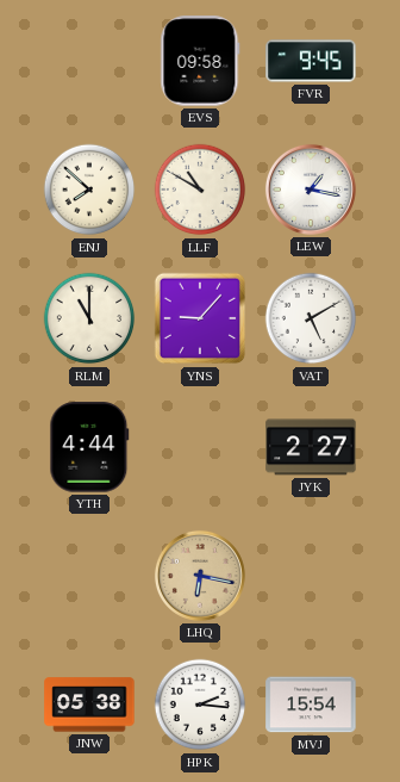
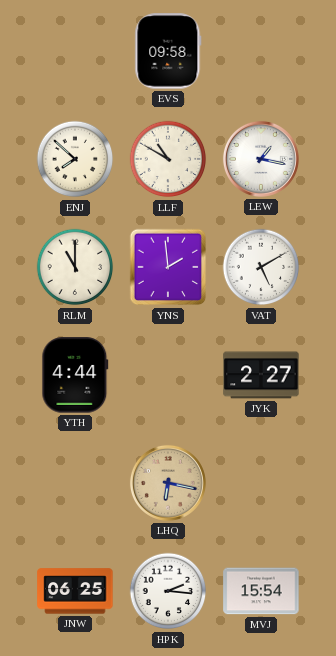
FVR: 9:45 -> none (311, 61)
YNS: 9:07 -> 1:59 (168, 267)
JNW: 05:38 -> 06:25 (75, 591)
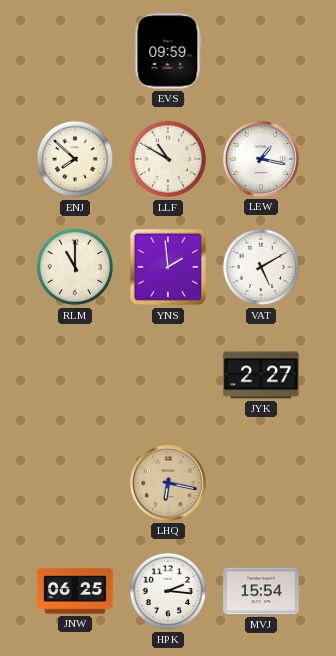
EVS: 09:58 -> 09:59 (168, 51)
YTH: 4:44 -> none (75, 375)
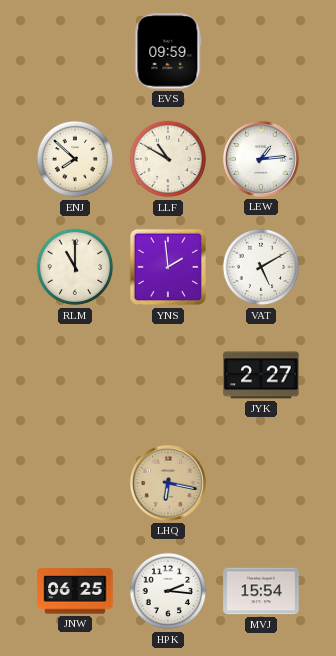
LEW: 1:17 -> 1:14 (261, 159)
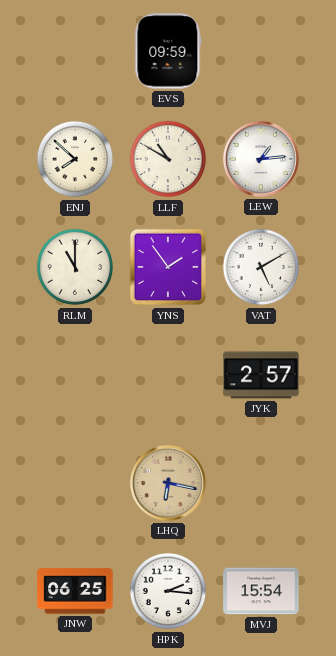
YNS: 1:59 -> 1:54 (168, 267)
JYK: 2:27 -> 2:57 (261, 375)
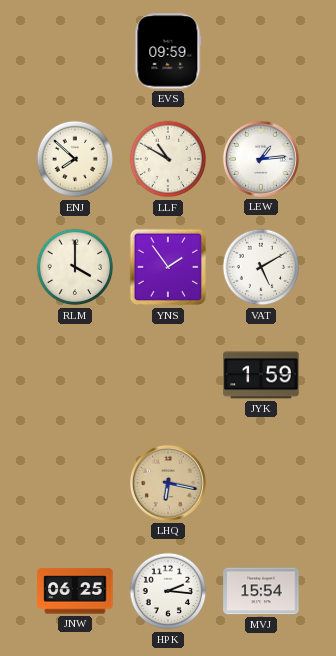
RLM: 11:00 -> 4:00 (75, 267)
JYK: 2:57 -> 1:59 (261, 375)
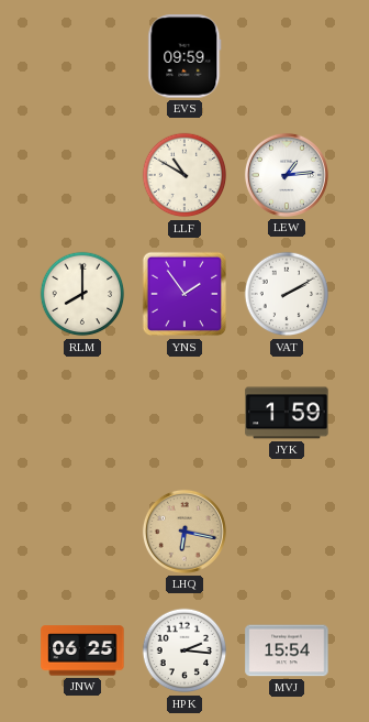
ENJ: 7:52 -> none (75, 159)
RLM: 4:00 -> 8:00 (82, 294)
VAT: 5:10 -> 2:10 (287, 294)
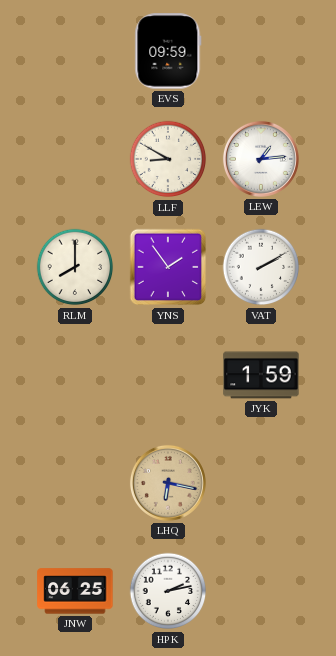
LLF: 10:50 -> 8:50 (168, 159)
HPK: 2:16 -> 2:13 (168, 591)
MVJ: 15:54 -> none (287, 650)
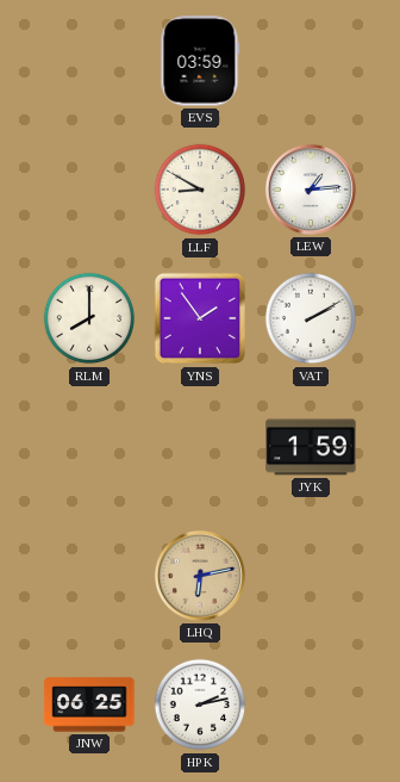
EVS: 09:59 -> 03:59 (200, 61)
LHQ: 6:17 -> 6:13 (200, 576)
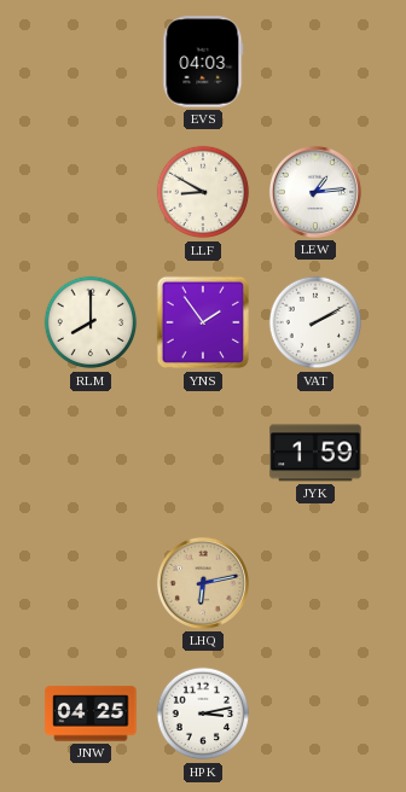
EVS: 03:59 -> 04:03 (203, 62)
JNW: 06:25 -> 04:25 (91, 714)
HPK: 2:13 -> 3:13 (203, 714)
